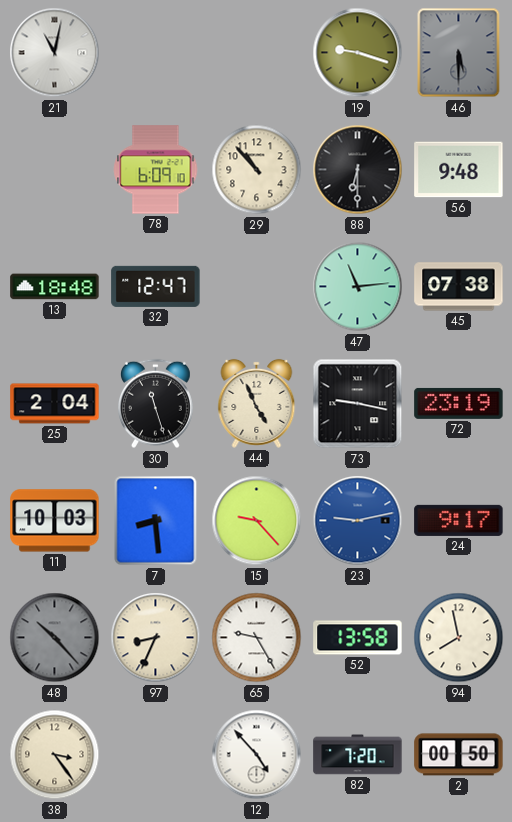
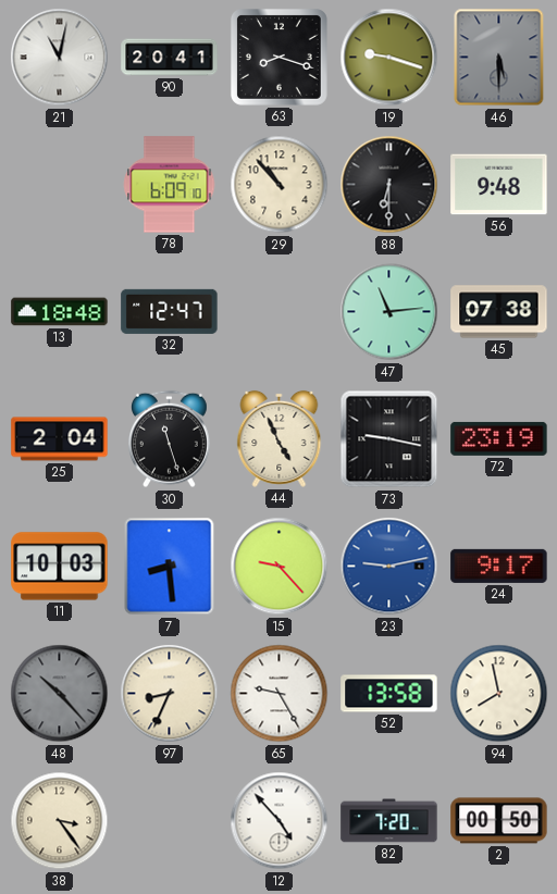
90: none -> 20:41 (170, 58)
63: none -> 8:18 (278, 57)
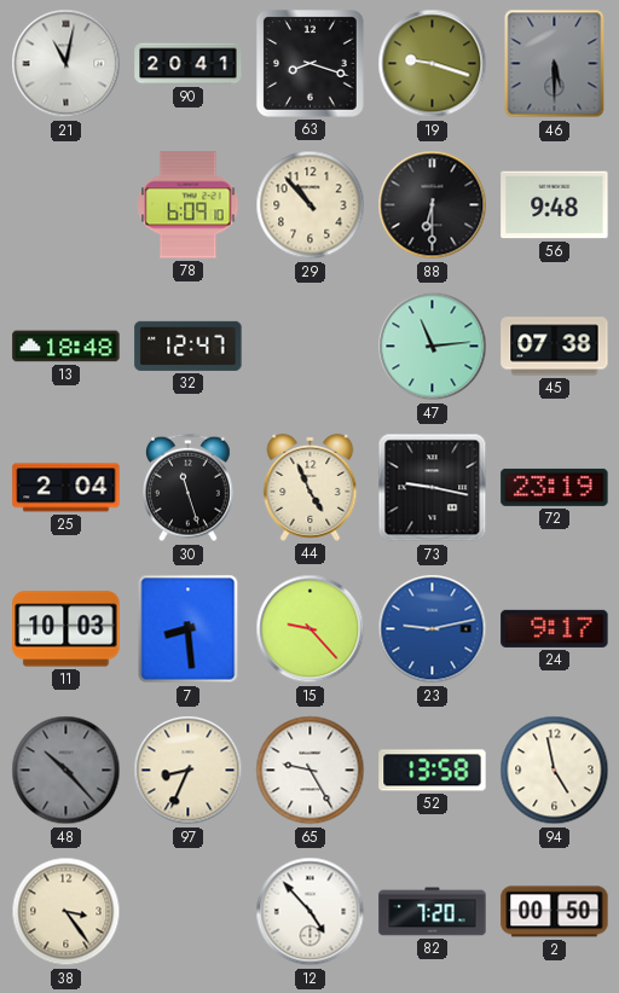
94: 7:58 -> 4:58 (555, 771)
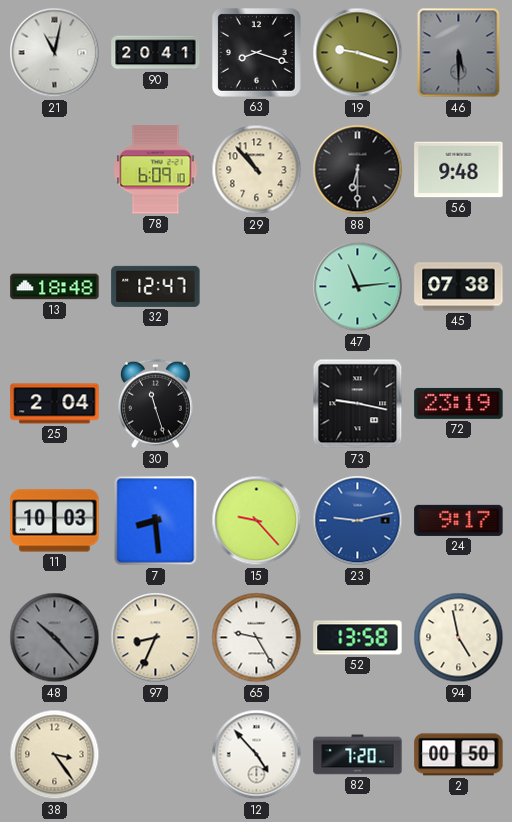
44: 4:56 -> none (311, 487)
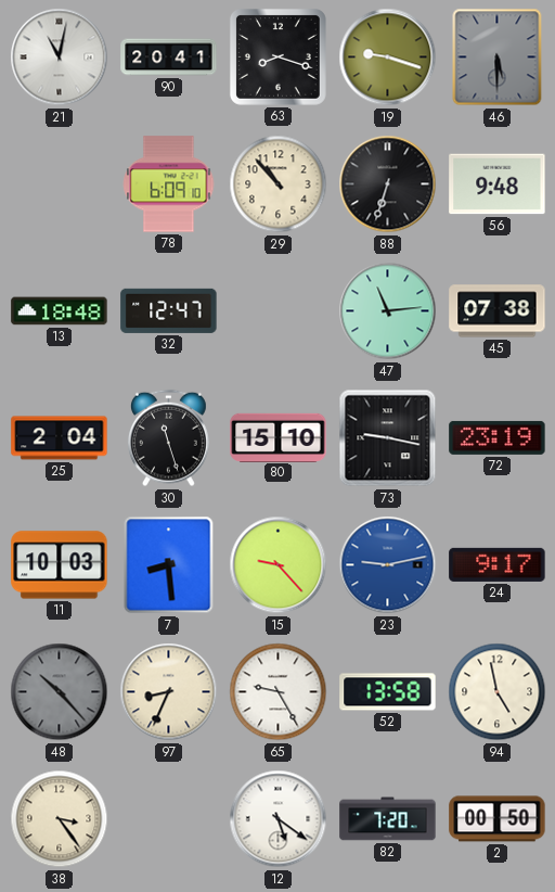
88: 6:30 -> 6:33 (388, 184)
80: none -> 15:10 (279, 437)
12: 4:53 -> 5:21 (279, 819)
